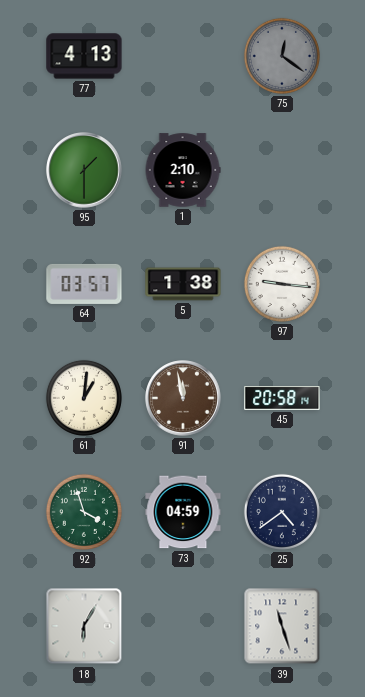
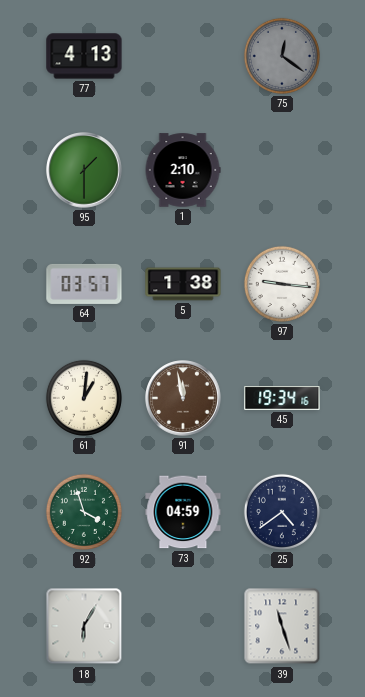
45: 20:58 -> 19:34 (282, 398)
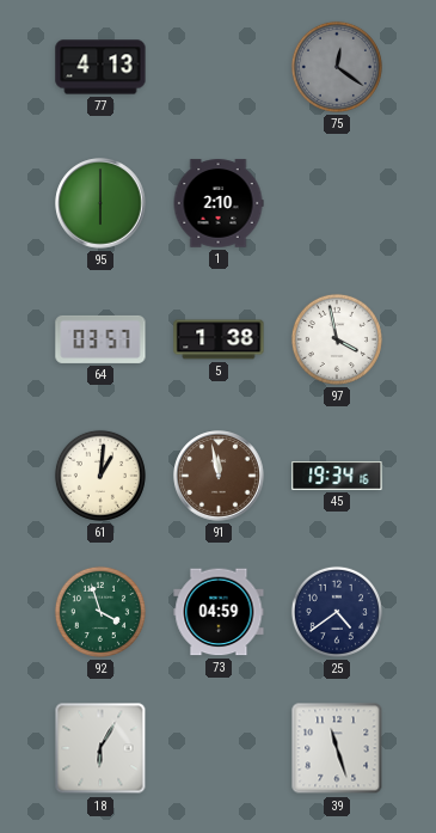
95: 1:30 -> 6:00 (100, 203)
97: 9:16 -> 3:58 (337, 339)
